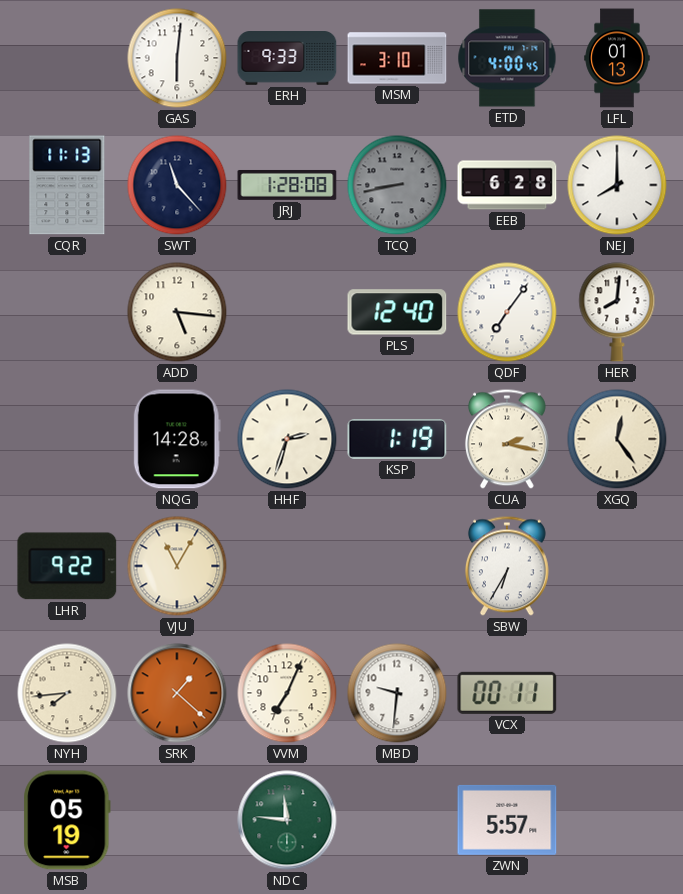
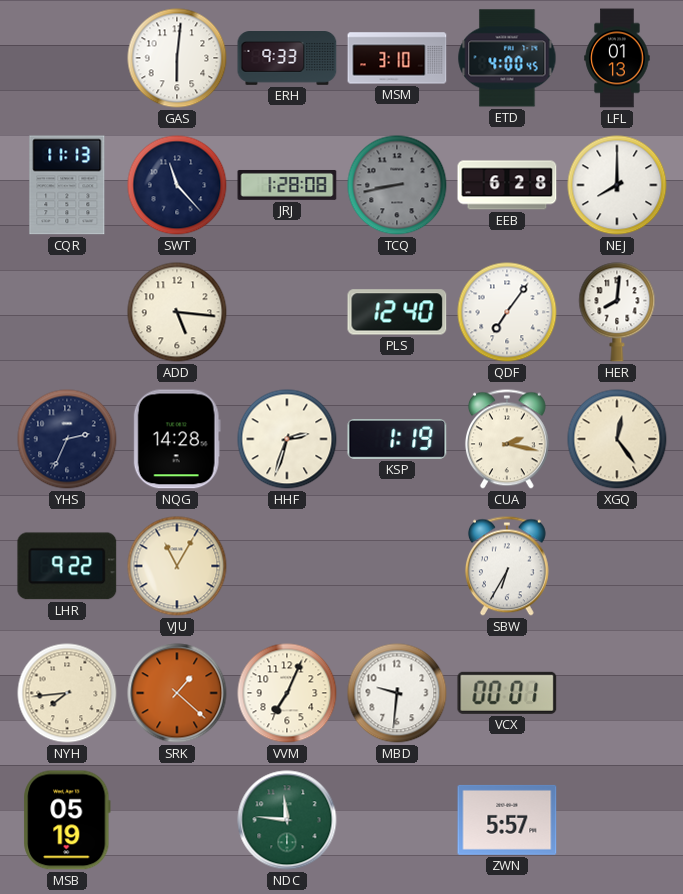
YHS: none -> 2:34 (67, 439)
VCX: 00:11 -> 00:01 (507, 693)
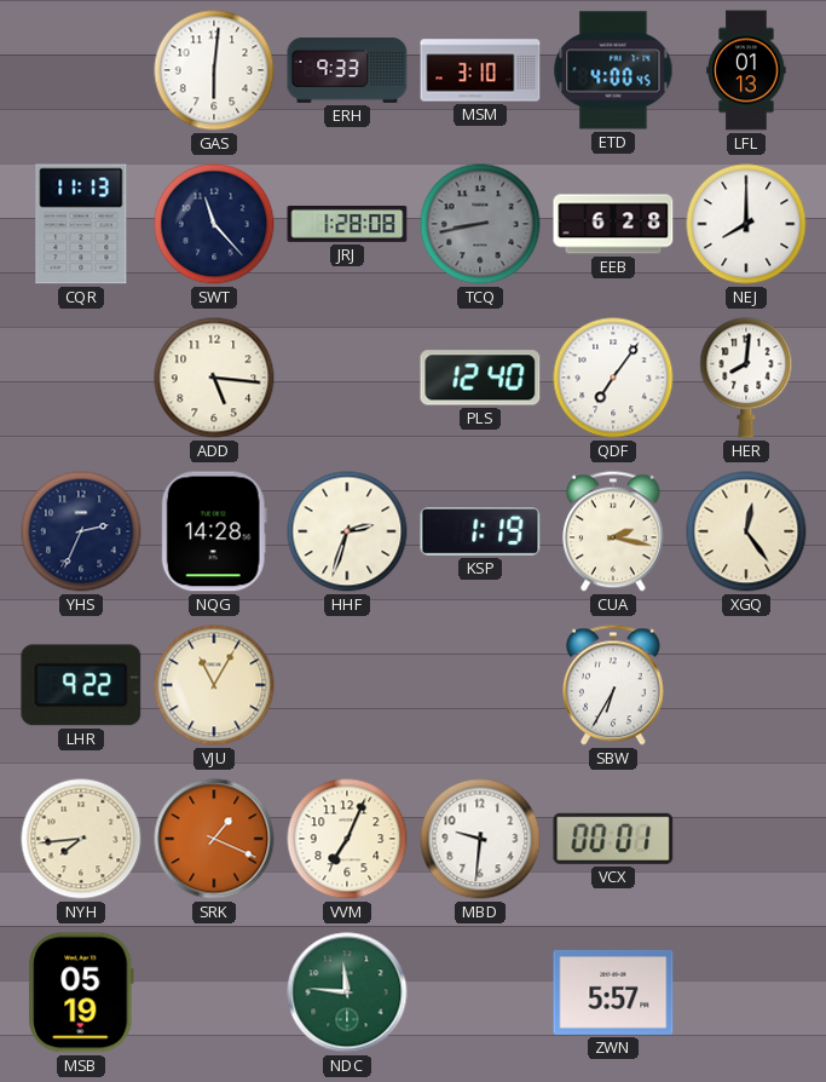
SRK: 1:22 -> 1:19 (214, 839)
